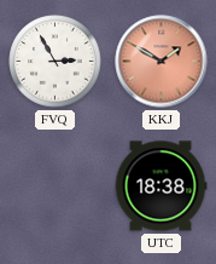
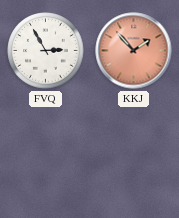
KKJ: 1:50 -> 1:53 (134, 51)
UTC: 18:38 -> none (160, 186)
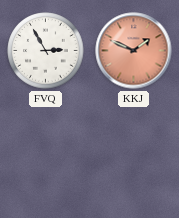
KKJ: 1:53 -> 1:49 (134, 51)
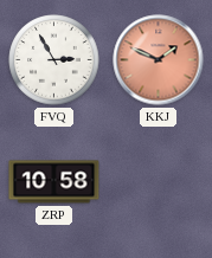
ZRP: none -> 10:58 (54, 182)
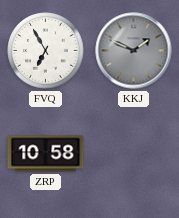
FVQ: 2:55 -> 6:55 (46, 51)
KKJ dial: salmon -> grey (134, 51)
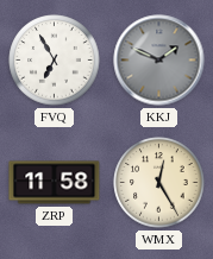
ZRP: 10:58 -> 11:58 (55, 183)
WMX: none -> 12:25 (159, 183)
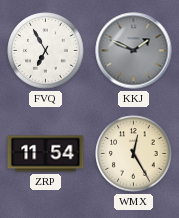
ZRP: 11:58 -> 11:54 (46, 154)
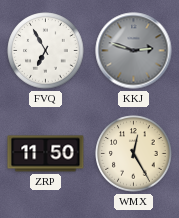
KKJ: 1:49 -> 2:48 (134, 51)
ZRP: 11:54 -> 11:50 (46, 154)
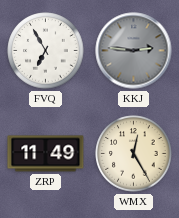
KKJ: 2:48 -> 2:46 (134, 51)
ZRP: 11:50 -> 11:49 (46, 154)
